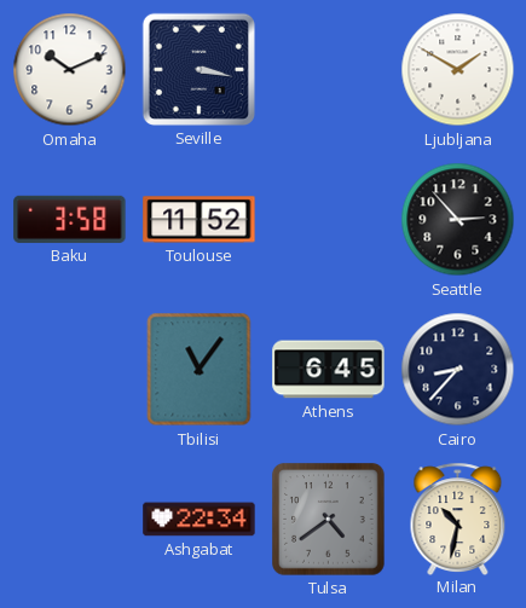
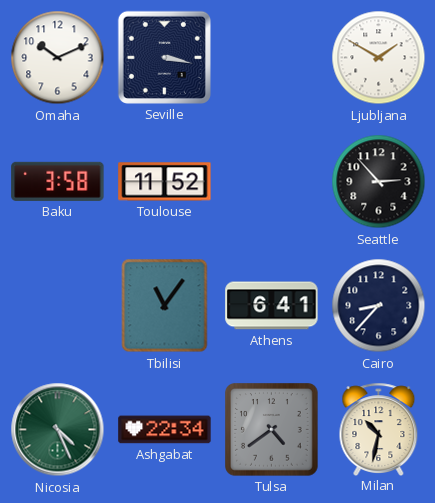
Athens: 6:45 -> 6:41 (272, 306)
Nicosia: none -> 4:26 (58, 430)
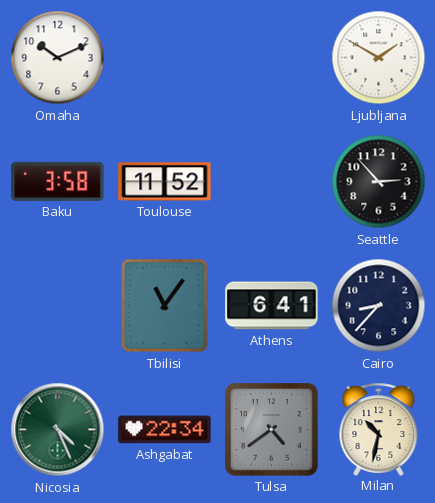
Seville: 3:17 -> none (164, 57)
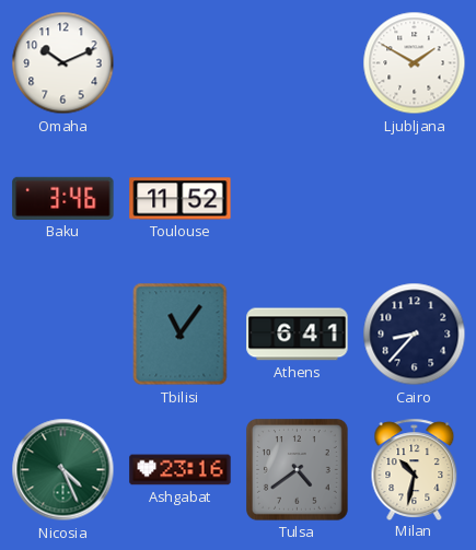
Baku: 3:58 -> 3:46 (63, 198)
Seattle: 2:53 -> none (379, 182)
Ashgabat: 22:34 -> 23:16 (181, 470)
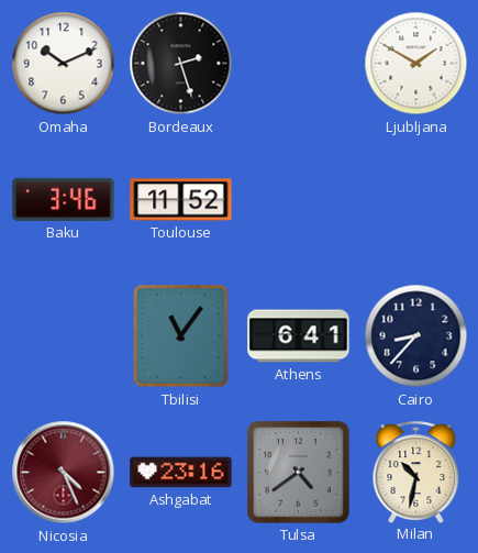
Bordeaux: none -> 2:27 (181, 64)
Nicosia dial: green -> burgundy (64, 473)
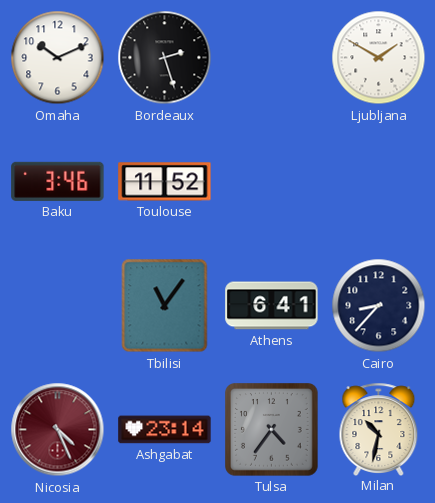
Ashgabat: 23:16 -> 23:14 (165, 430)
Tulsa: 4:39 -> 4:36 (272, 430)
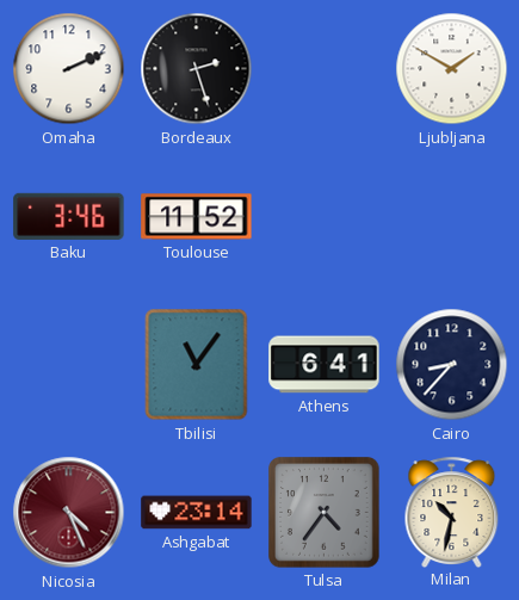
Omaha: 10:11 -> 2:11 (69, 69)
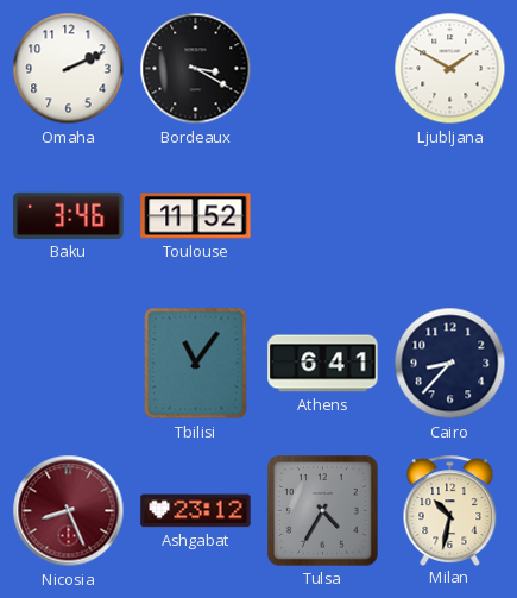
Bordeaux: 2:27 -> 3:20 (196, 69)
Nicosia: 4:26 -> 8:26 (69, 511)
Ashgabat: 23:14 -> 23:12 (196, 511)
Tulsa: 4:36 -> 4:35 (323, 511)
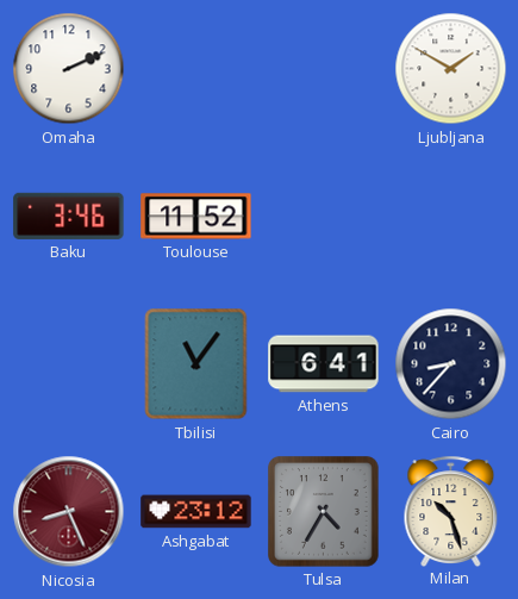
Bordeaux: 3:20 -> none (196, 69)
Milan: 10:32 -> 10:27 (451, 511)
